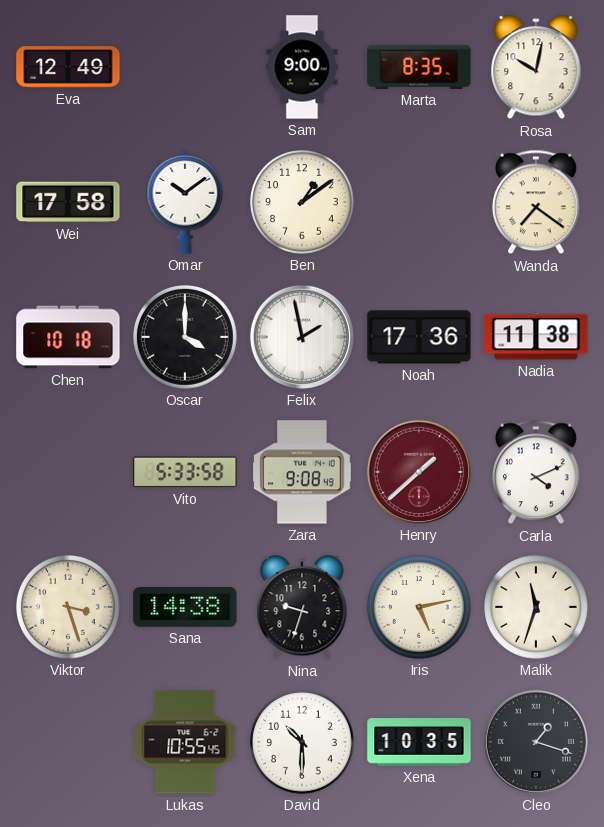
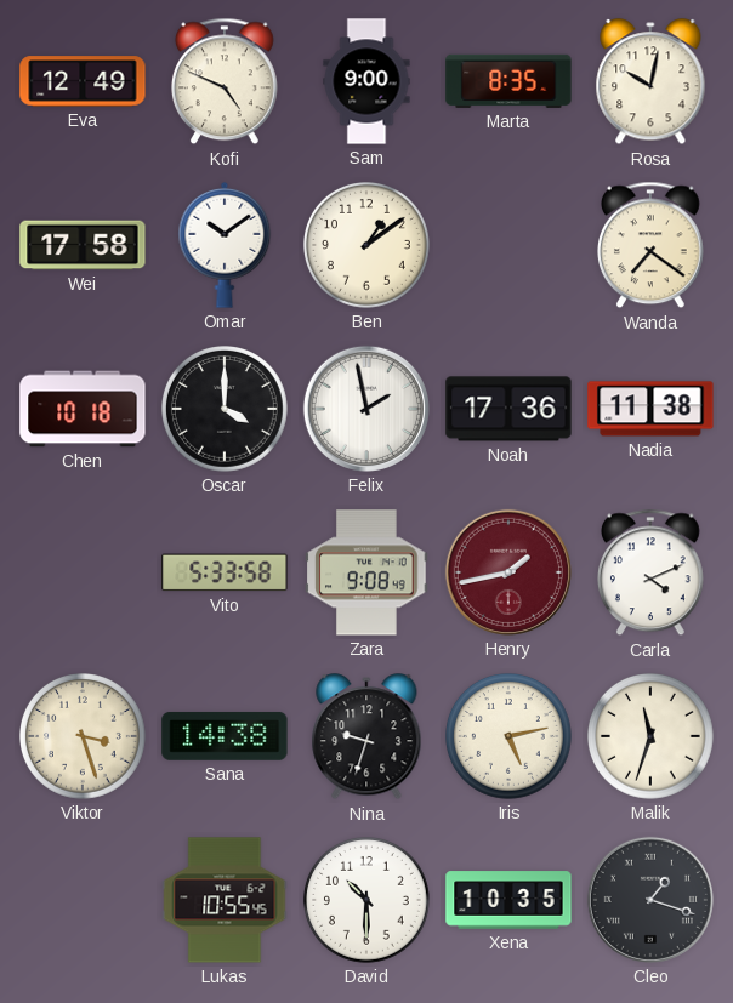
Kofi: none -> 4:49 (226, 81)
Henry: 1:38 -> 1:43 (508, 572)
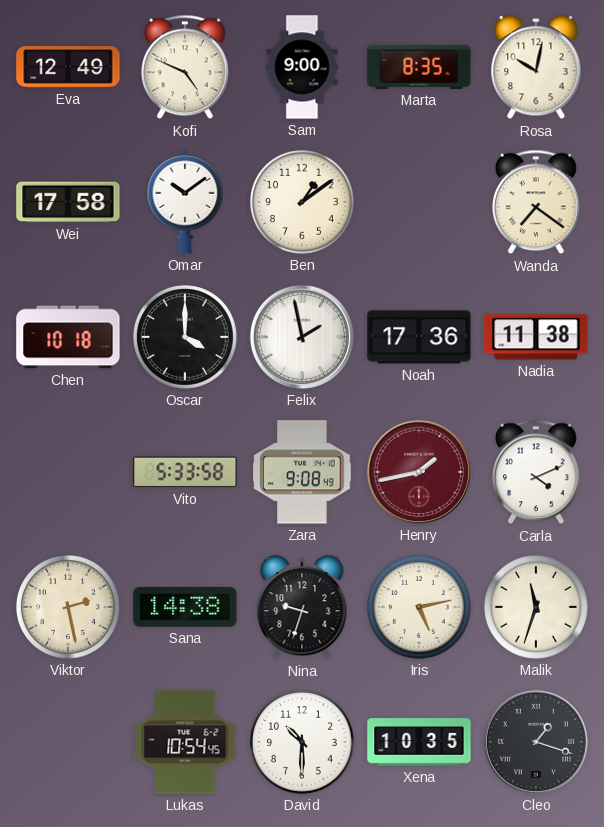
Viktor: 3:27 -> 2:28 (69, 608)
Lukas: 10:55 -> 10:54 (185, 742)
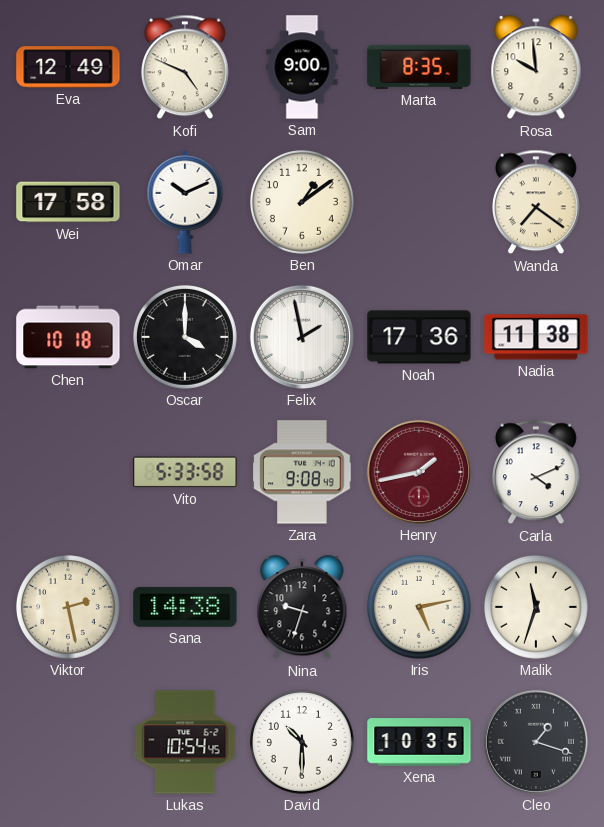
Rosa: 10:02 -> 9:59 (536, 68)
Omar: 10:09 -> 10:11 (185, 203)
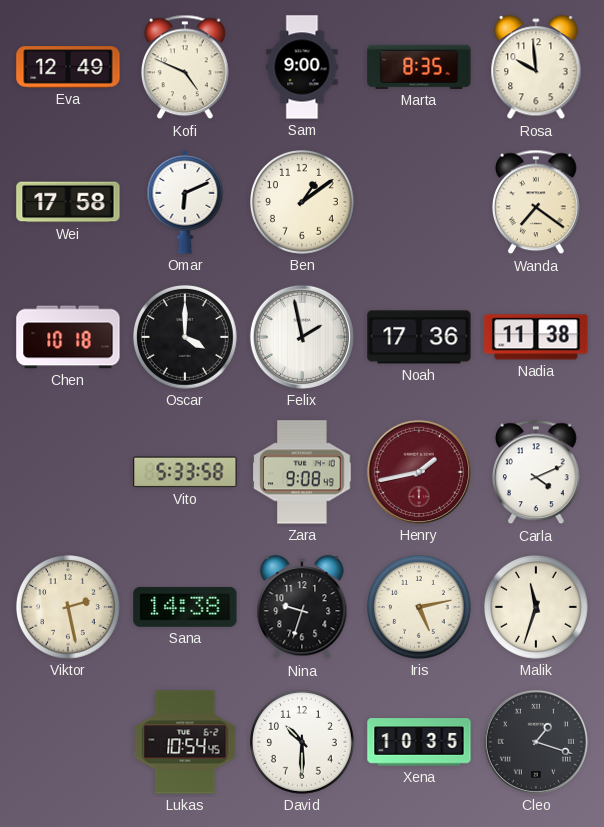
Omar: 10:11 -> 6:11 (185, 203)
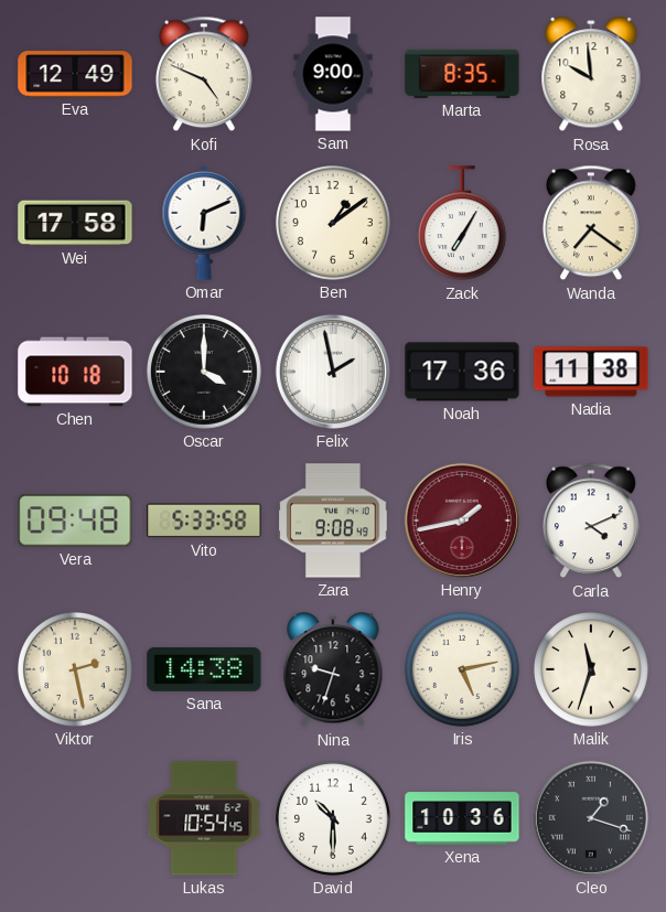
Zack: none -> 7:05 (462, 224)
Vera: none -> 09:48 (75, 521)
Xena: 10:35 -> 10:36 (462, 818)
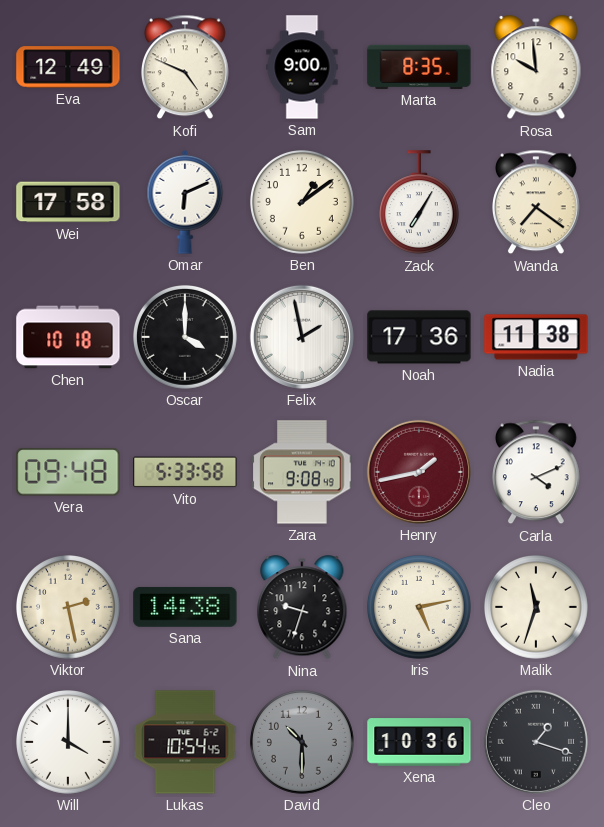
Will: none -> 4:00 (69, 743)
David dial: white -> grey (303, 743)
